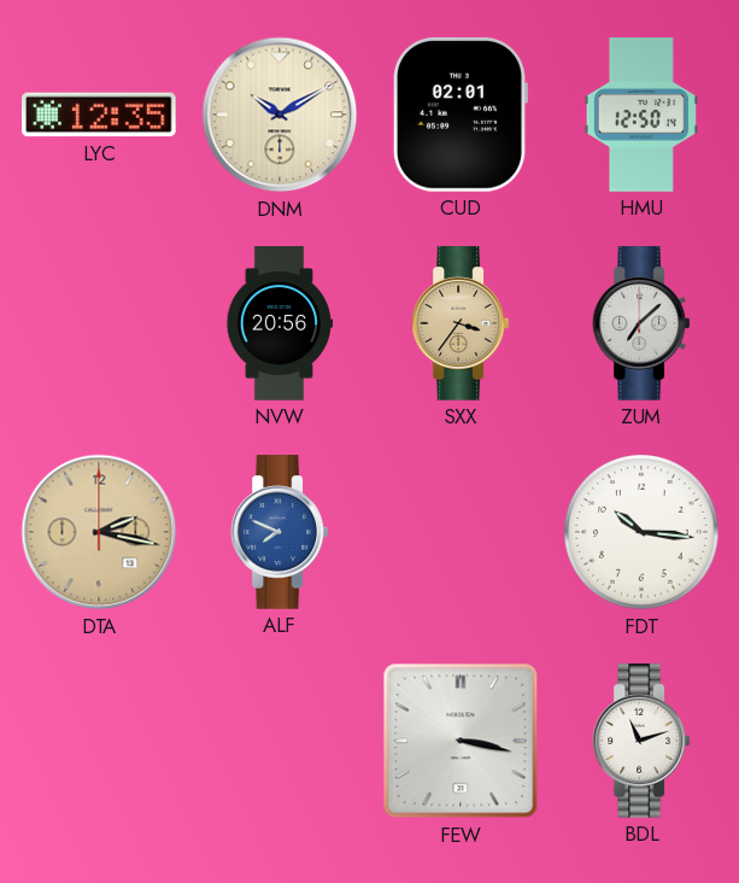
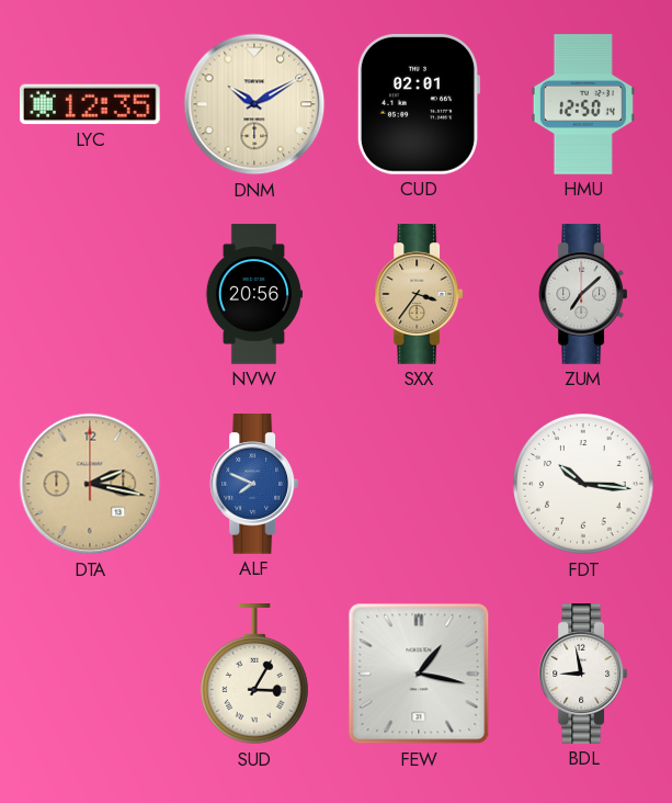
SUD: none -> 3:05 (255, 675)
FEW: 3:17 -> 1:17 (419, 674)
BDL: 11:12 -> 8:58 (583, 674)
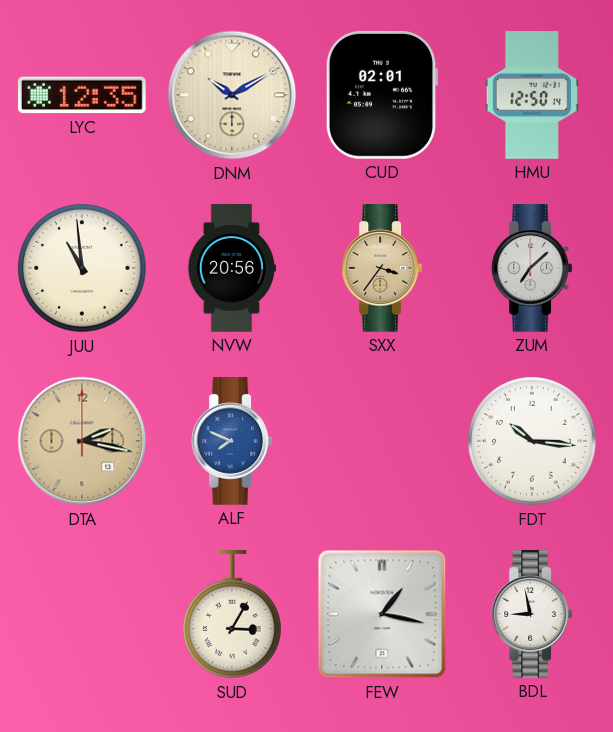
JUU: none -> 10:59 (82, 268)
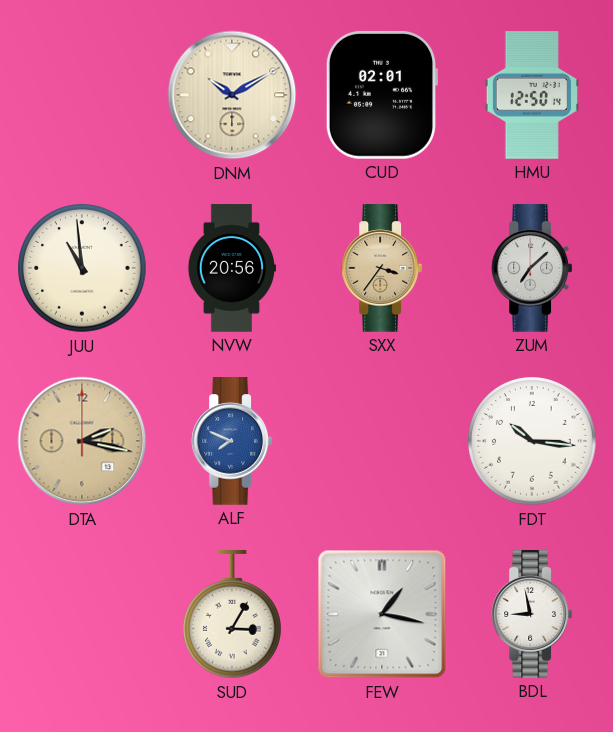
LYC: 12:35 -> none (83, 95)
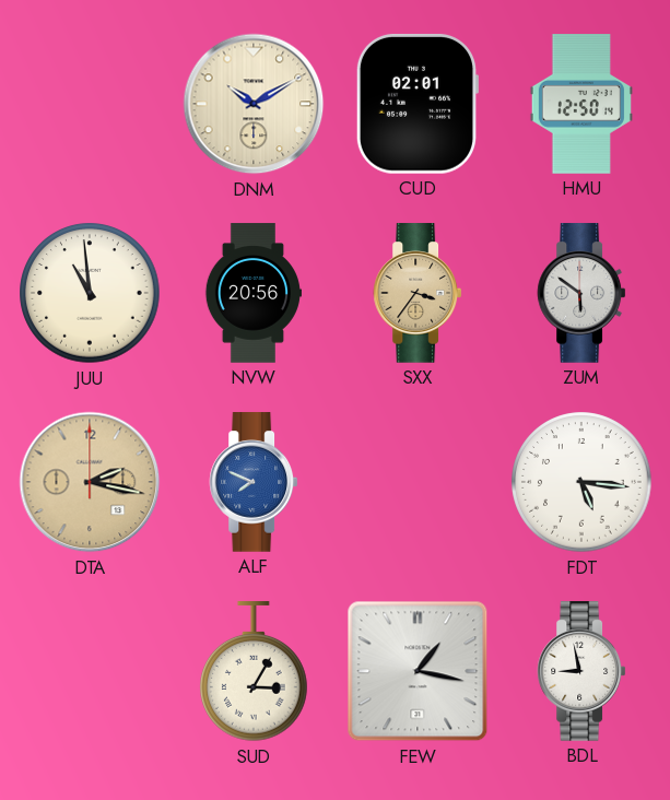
ZUM: 7:08 -> 5:51 (581, 293)
FDT: 10:16 -> 5:16 (581, 482)
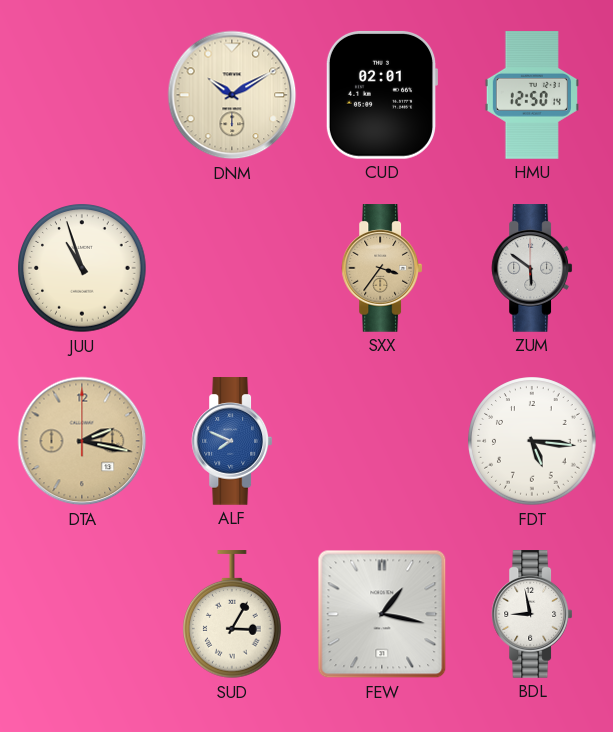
JUU: 10:59 -> 10:57 (82, 268)
NVW: 20:56 -> none (252, 293)
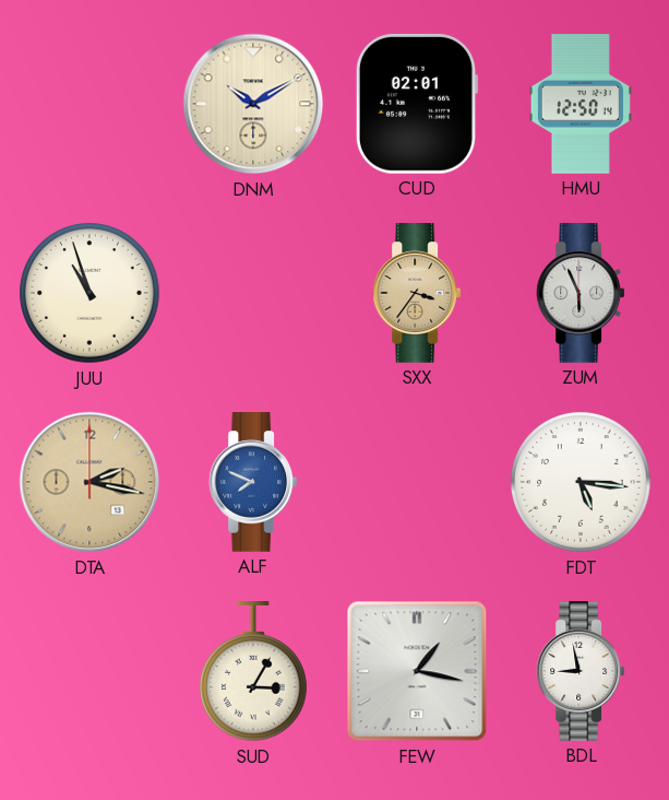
ZUM: 5:51 -> 5:56 (581, 293)
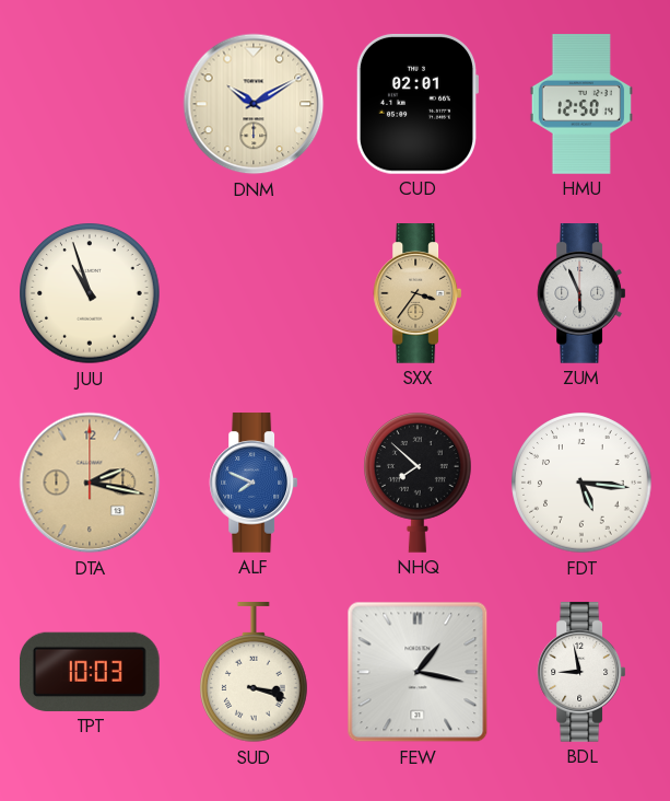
NHQ: none -> 7:52 (419, 483)
TPT: none -> 10:03 (91, 672)
SUD: 3:05 -> 3:18 (255, 673)
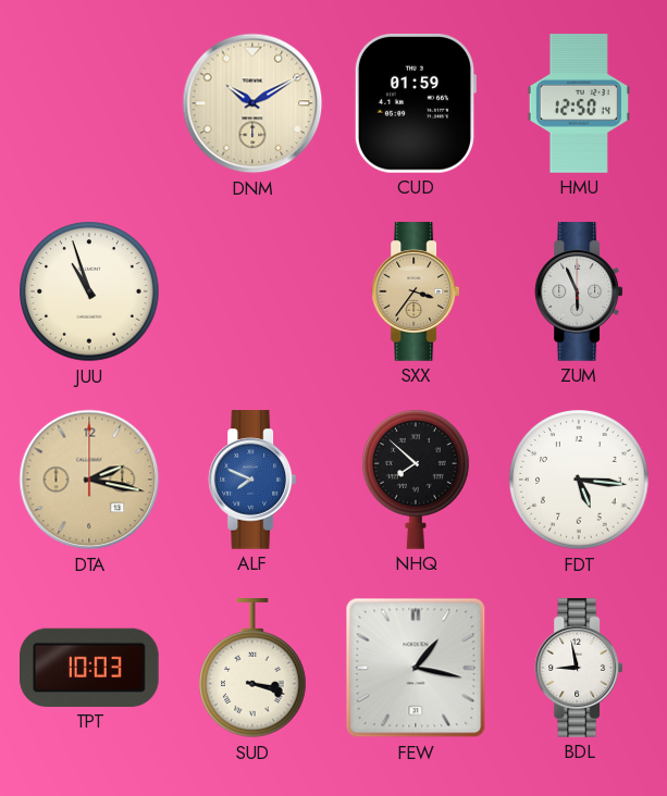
CUD: 02:01 -> 01:59 (415, 103)
